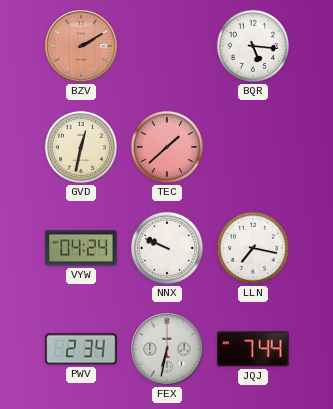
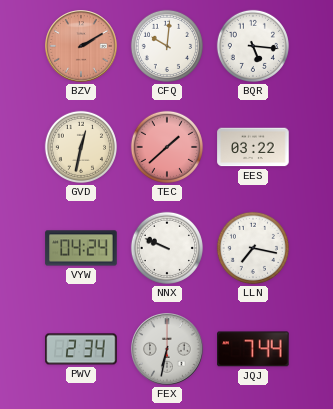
CFQ: none -> 10:01 (167, 46)
EES: none -> 03:22 (253, 147)
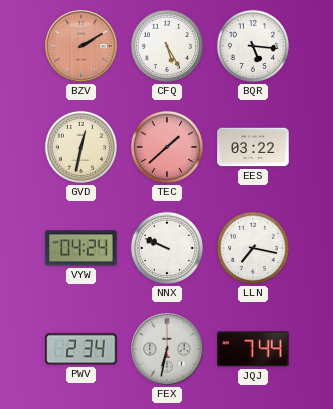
CFQ: 10:01 -> 5:25 (167, 46)
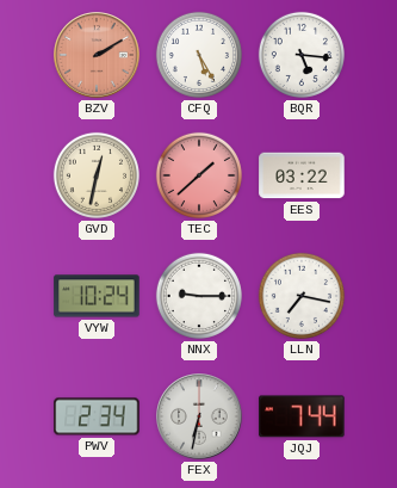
VYW: 04:24 -> 10:24 (97, 296)
NNX: 9:49 -> 9:15 (199, 296)
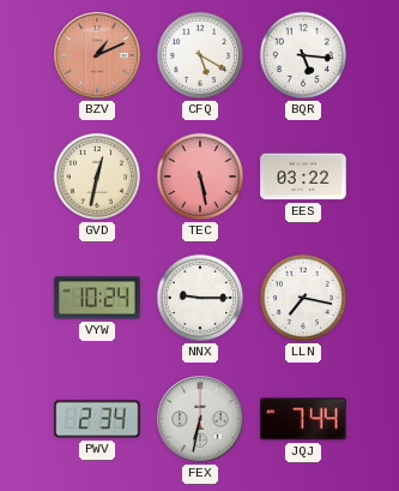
BZV: 2:10 -> 1:11 (97, 55)
CFQ: 5:25 -> 5:20 (200, 55)
TEC: 1:38 -> 5:28 (200, 176)
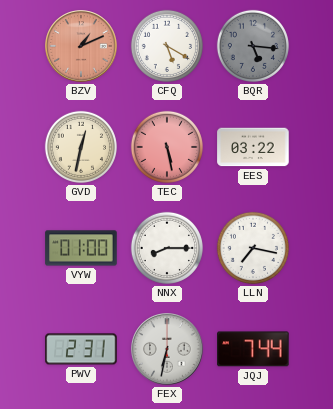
BQR dial: white -> grey (253, 46)
VYW: 10:24 -> 01:00 (81, 248)
NNX: 9:15 -> 8:15 (167, 248)
PWV: 2:34 -> 2:31 (81, 349)
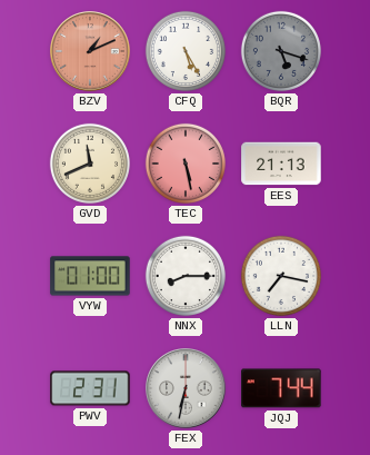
CFQ: 5:20 -> 5:25 (186, 51)
BQR: 5:16 -> 5:18 (281, 51)
GVD: 12:32 -> 11:41 (90, 164)
EES: 03:22 -> 21:13 (281, 164)
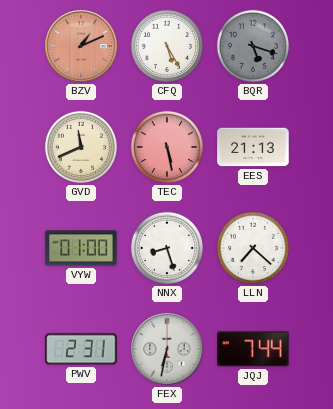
NNX: 8:15 -> 8:27 (167, 248)
LLN: 7:17 -> 7:22 (253, 248)
